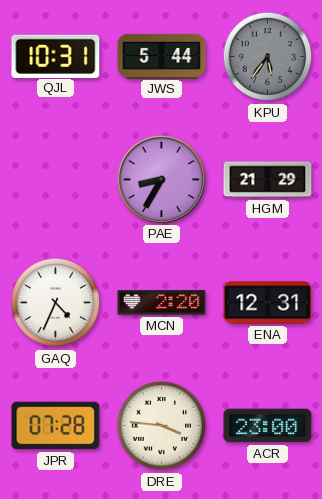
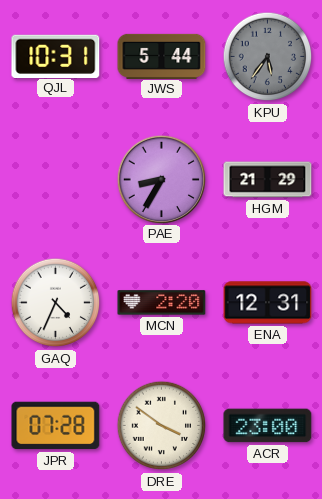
DRE: 3:46 -> 3:51 (162, 426)
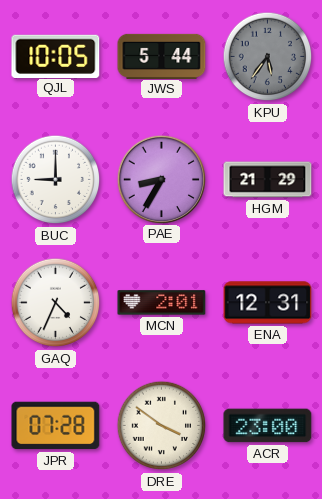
QJL: 10:31 -> 10:05 (56, 56)
BUC: none -> 9:00 (56, 180)
MCN: 2:20 -> 2:01 (162, 303)
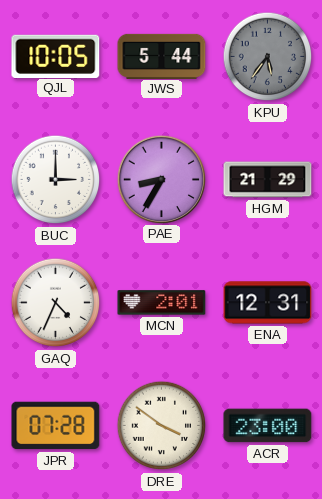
BUC: 9:00 -> 3:00 (56, 180)
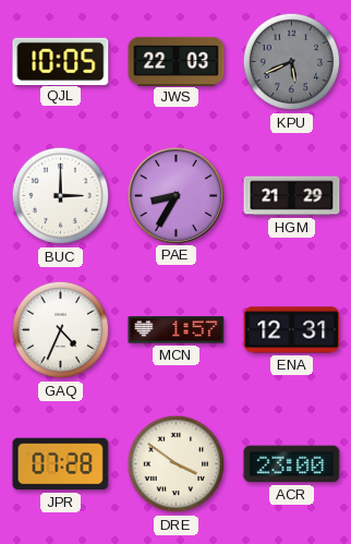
JWS: 5:44 -> 22:03 (177, 61)
KPU: 5:36 -> 5:41 (292, 62)
MCN: 2:01 -> 1:57 (177, 330)
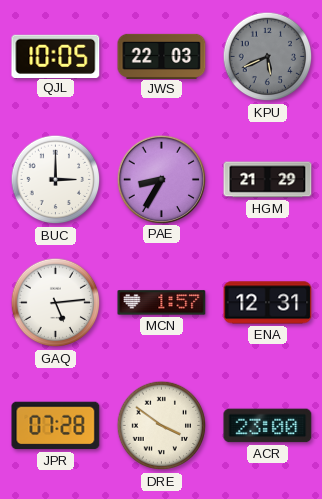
GAQ: 4:34 -> 5:14 (56, 303)
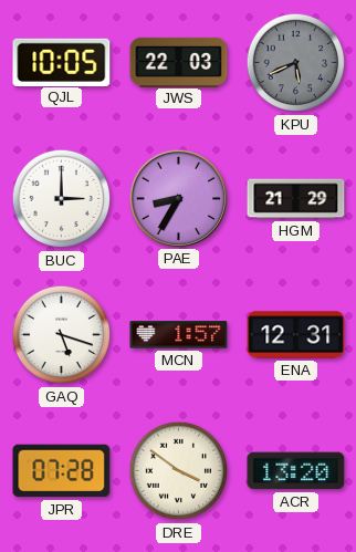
GAQ: 5:14 -> 5:18 (62, 335)
ACR: 23:00 -> 13:20 (296, 471)
